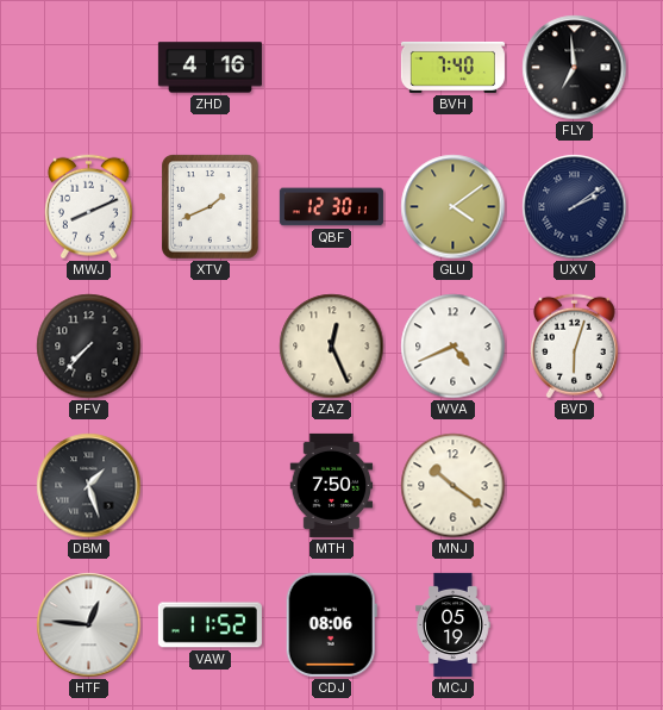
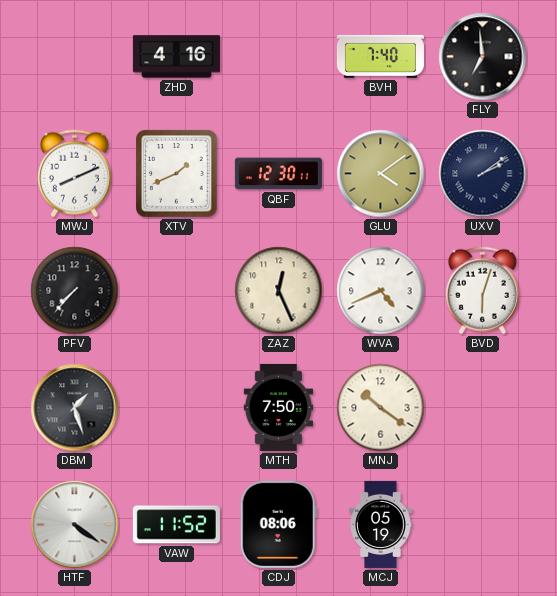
HTF: 12:46 -> 4:21 (75, 525)
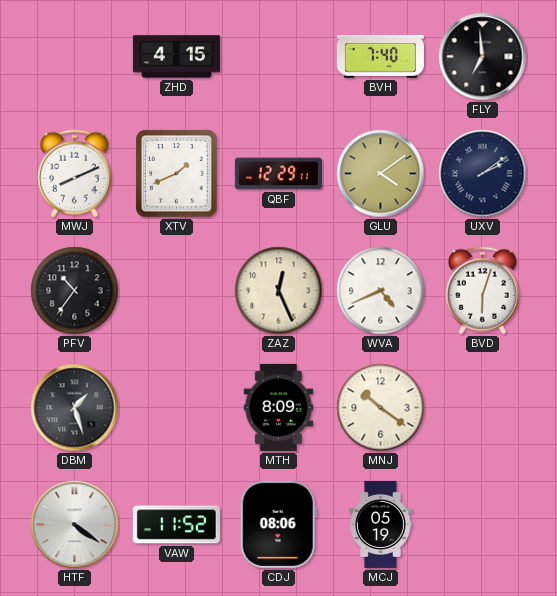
ZHD: 4:16 -> 4:15 (176, 57)
QBF: 12:30 -> 12:29 (278, 174)
PFV: 7:37 -> 10:36 (75, 291)
MTH: 7:50 -> 8:09 (279, 407)
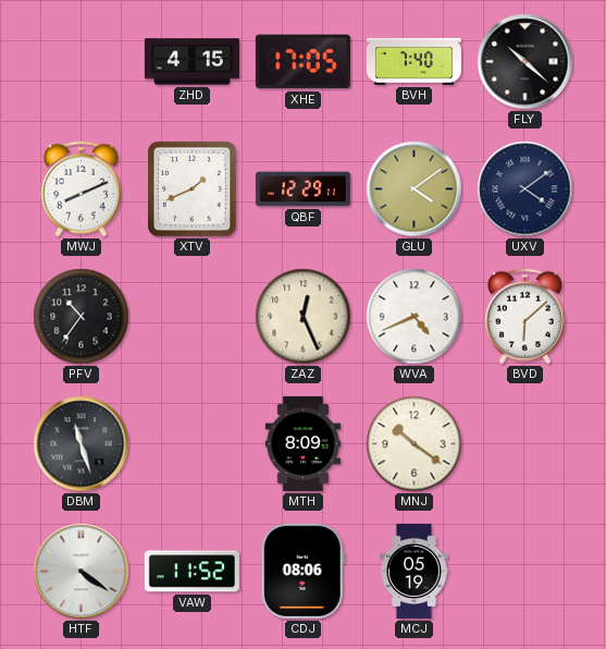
XHE: none -> 17:05 (302, 62)
FLY: 6:59 -> 10:22 (525, 62)
UXV: 2:09 -> 4:09 (525, 189)
BVD: 6:03 -> 6:08 (524, 317)
DBM: 1:27 -> 11:27 (82, 444)
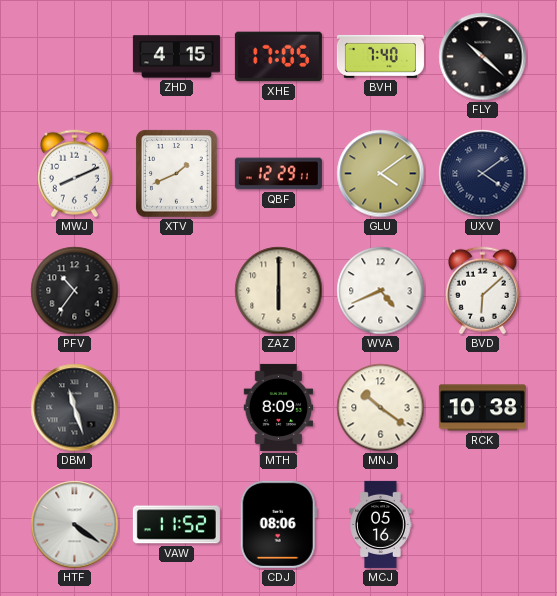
ZAZ: 12:26 -> 6:00 (279, 291)
RCK: none -> 10:38 (482, 408)
MCJ: 05:19 -> 05:16 (381, 524)
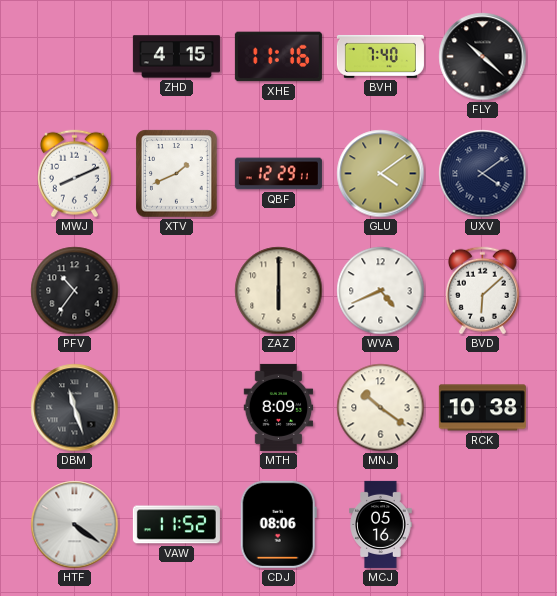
XHE: 17:05 -> 11:16 (278, 57)
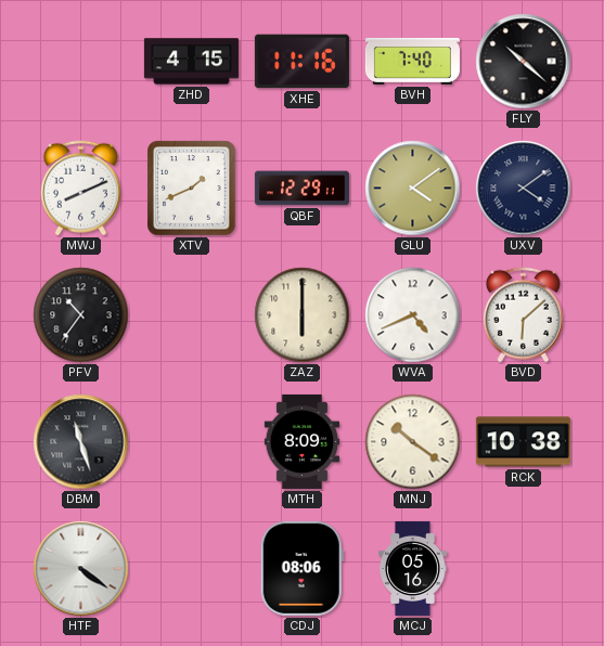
VAW: 11:52 -> none (176, 525)
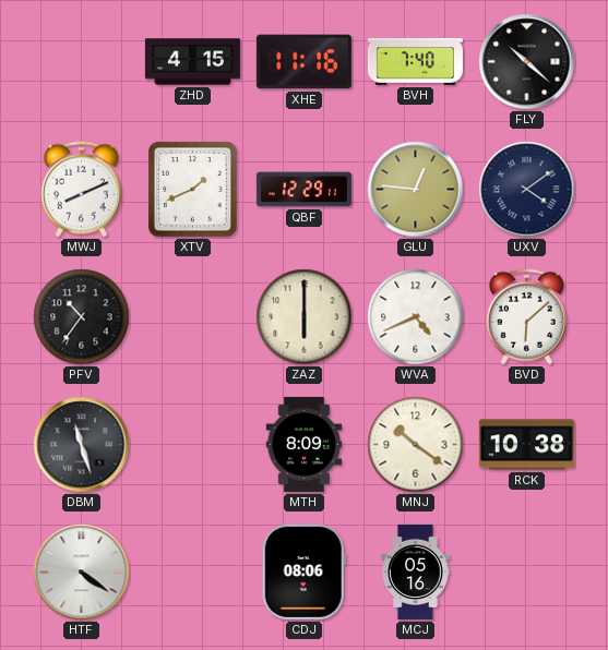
GLU: 4:09 -> 12:46 (416, 190)
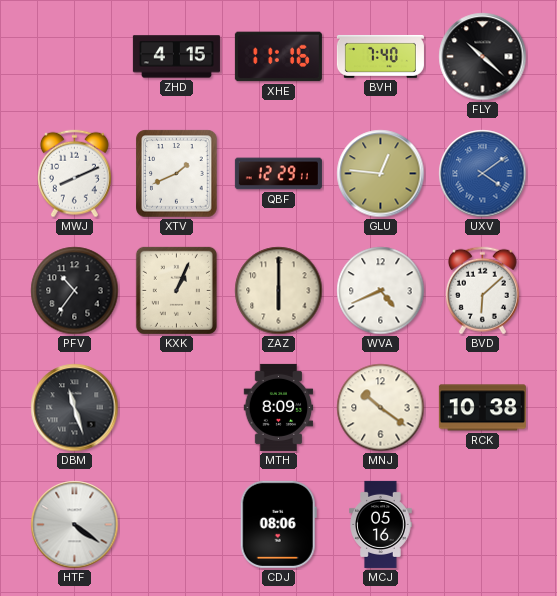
UXV dial: navy -> blue (483, 174)
KXK: none -> 1:04 (176, 290)
